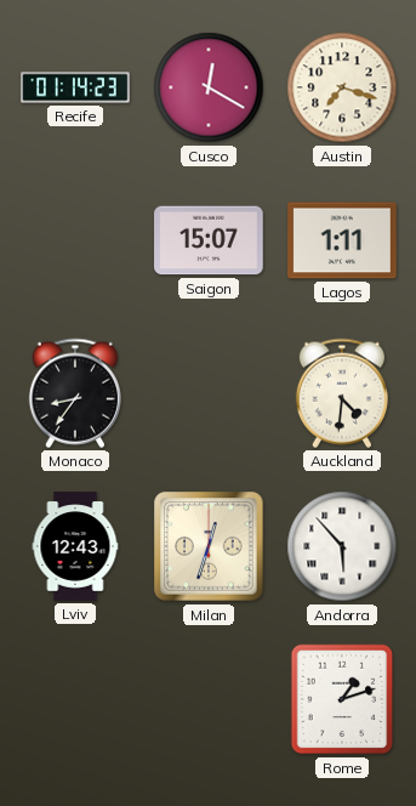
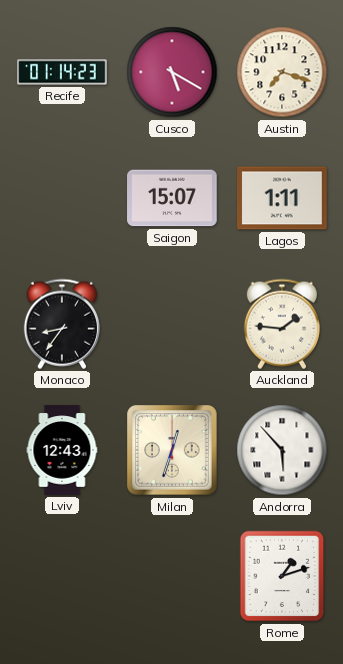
Cusco: 12:20 -> 5:20 (172, 72)
Auckland: 4:31 -> 1:46 (282, 324)
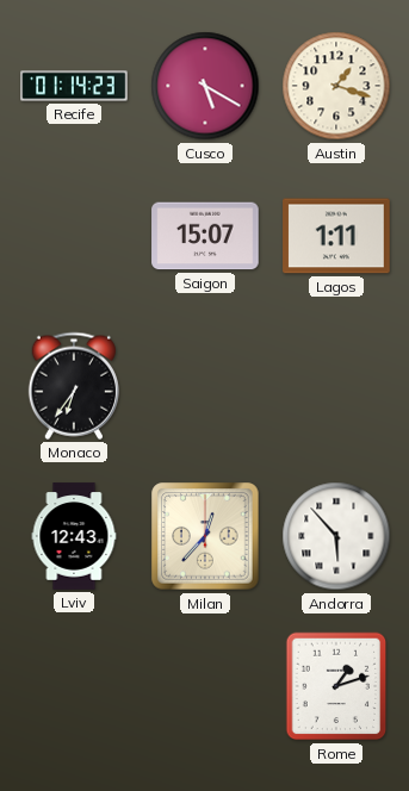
Austin: 7:18 -> 1:18 (336, 86)
Monaco: 8:36 -> 6:36 (74, 386)
Auckland: 1:46 -> none (282, 324)
Milan: 12:33 -> 12:37 (205, 536)
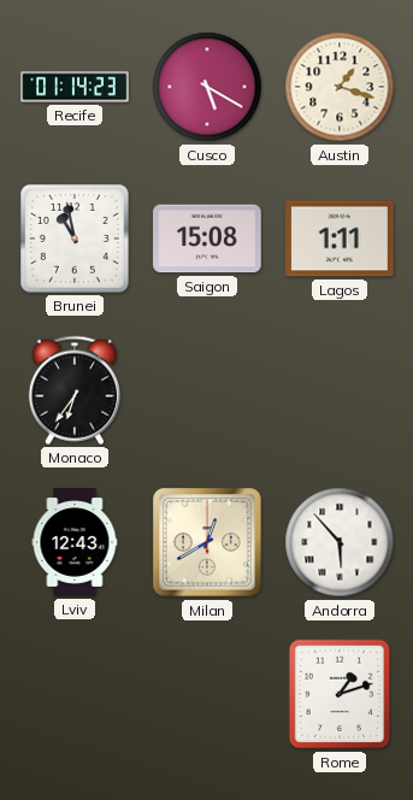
Brunei: none -> 10:58 (75, 239)
Saigon: 15:07 -> 15:08 (207, 239)
Milan: 12:37 -> 12:40 (207, 542)
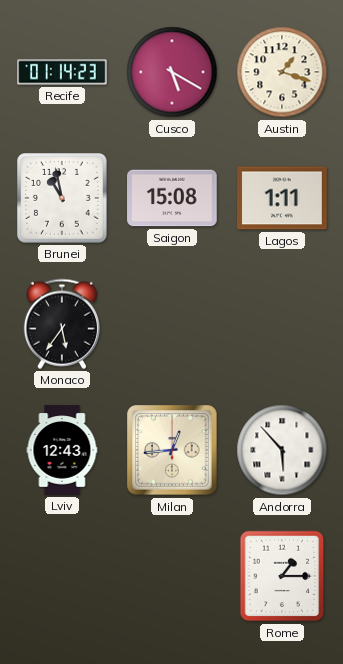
Monaco: 6:36 -> 5:36 (62, 324)
Milan: 12:40 -> 12:44 (172, 450)
Rome: 1:12 -> 1:15 (282, 576)
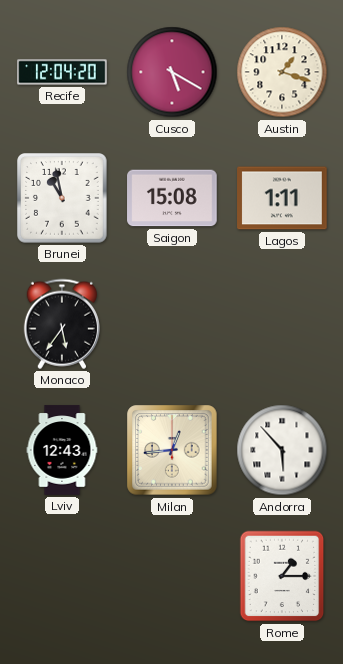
Recife: 01:14 -> 12:04 (62, 72)
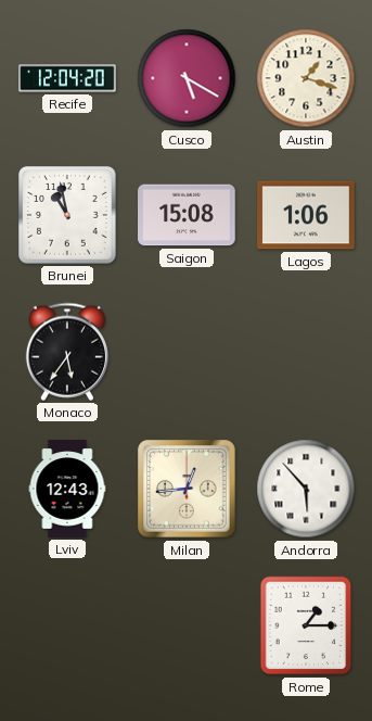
Lagos: 1:11 -> 1:06 (306, 215)
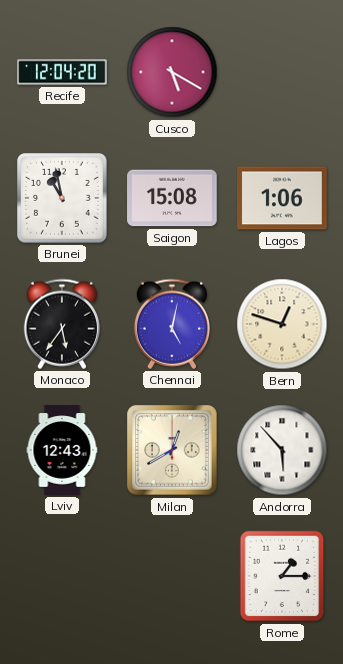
Austin: 1:18 -> none (306, 78)
Chennai: none -> 5:02 (172, 324)
Bern: none -> 12:48 (282, 324)
Milan: 12:44 -> 12:40 (172, 450)
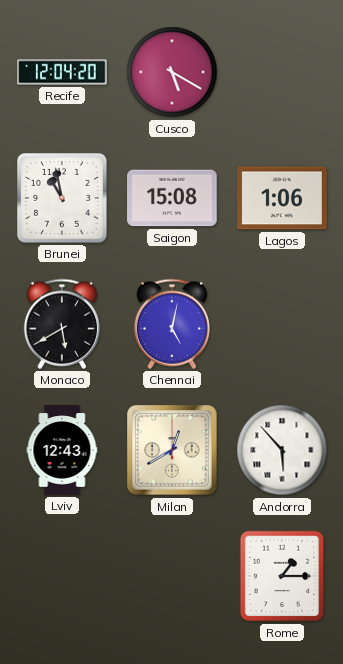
Monaco: 5:36 -> 5:40 (62, 324)
Bern: 12:48 -> none (282, 324)
